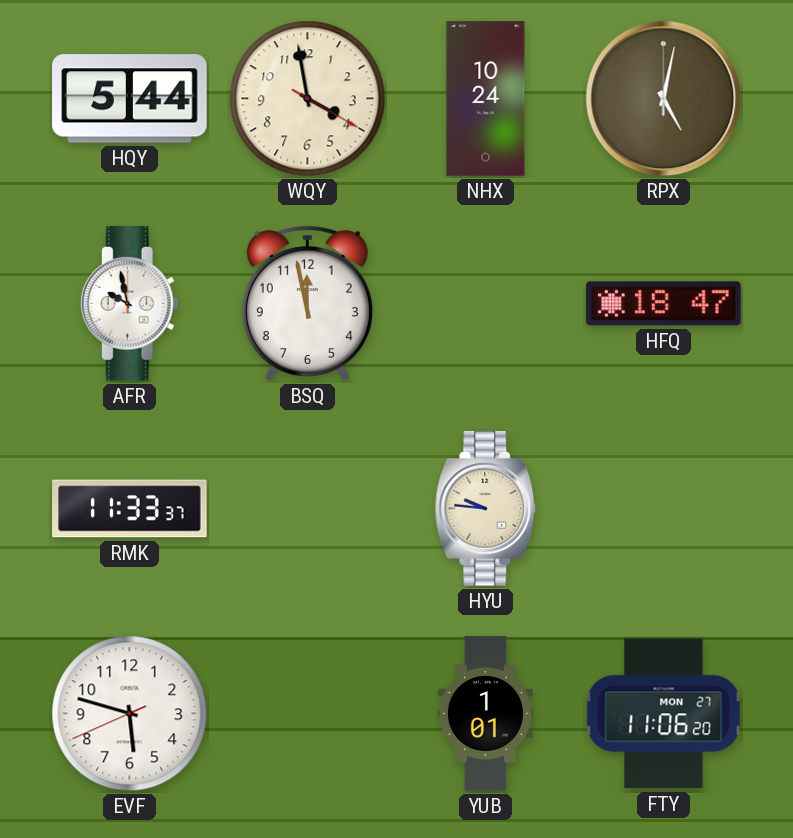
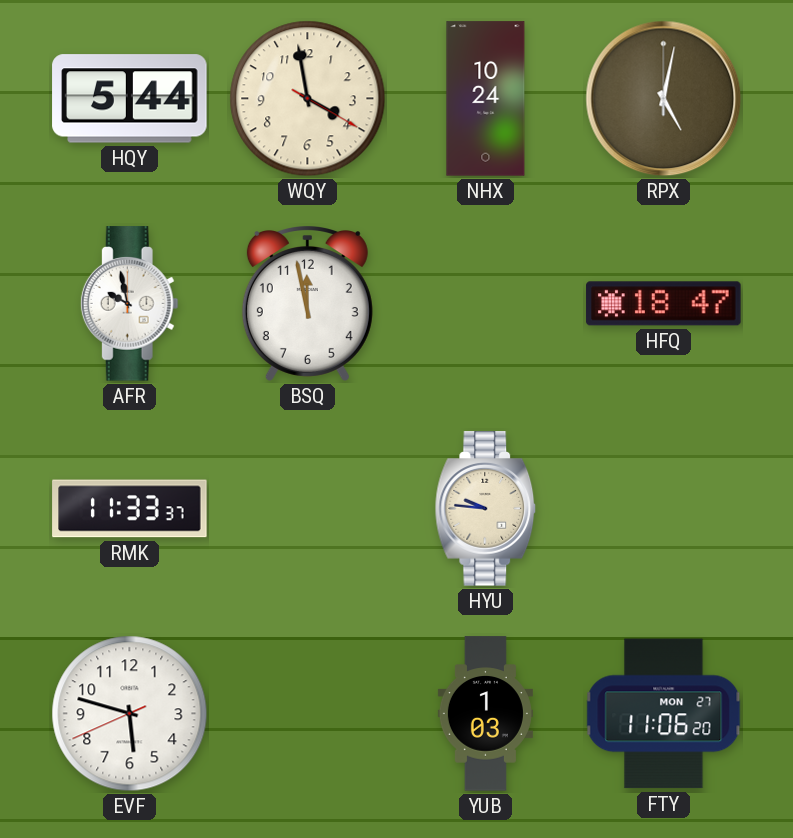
YUB: 1:01 -> 1:03 (485, 714)
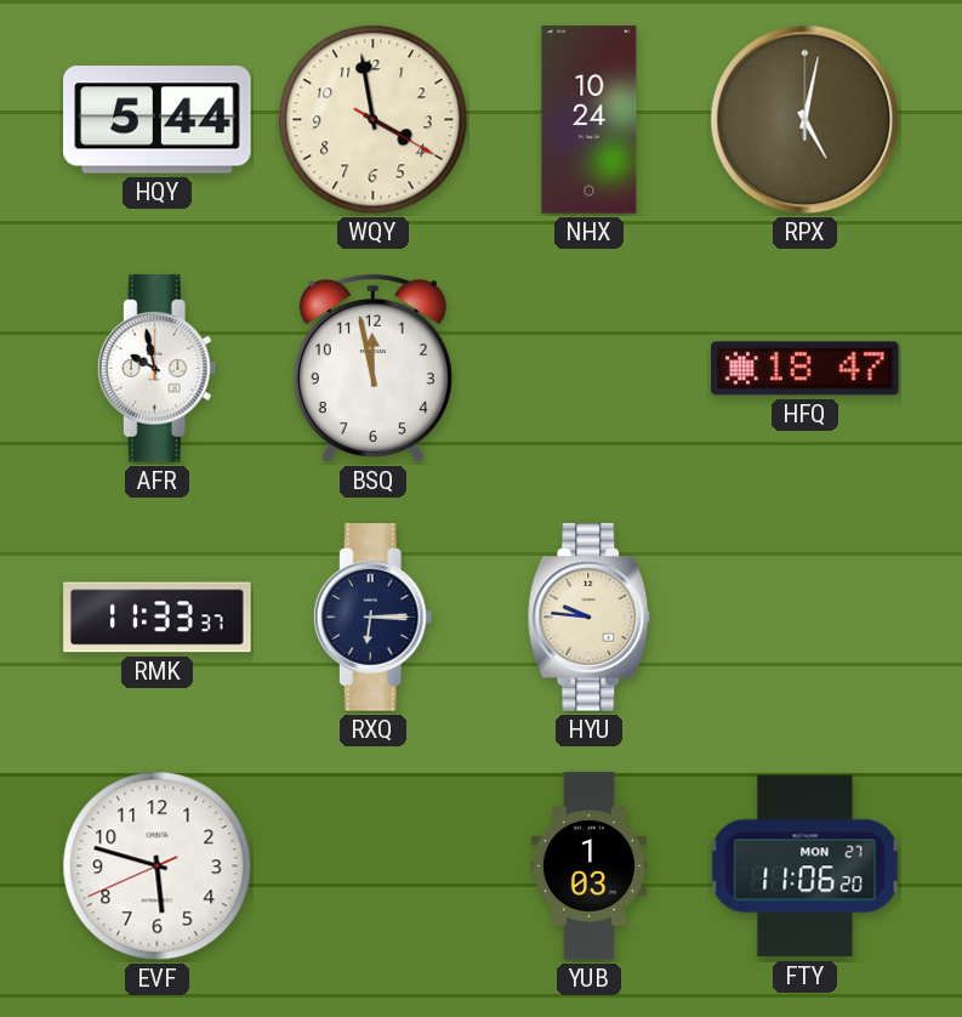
RXQ: none -> 6:15 (372, 618)
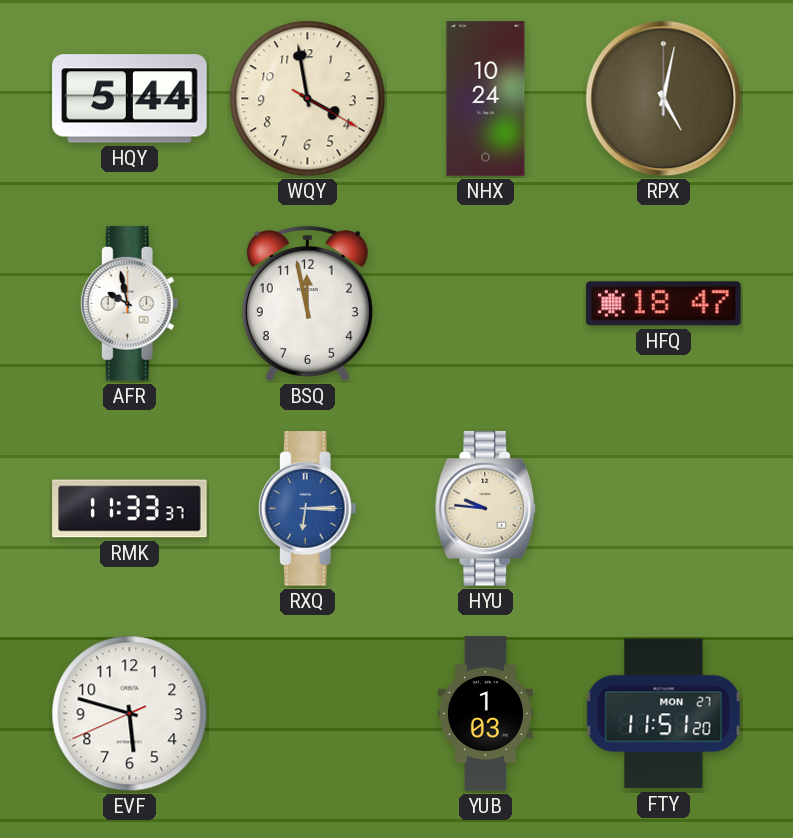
RXQ dial: navy -> blue (307, 509)
FTY: 11:06 -> 11:51 (664, 714)
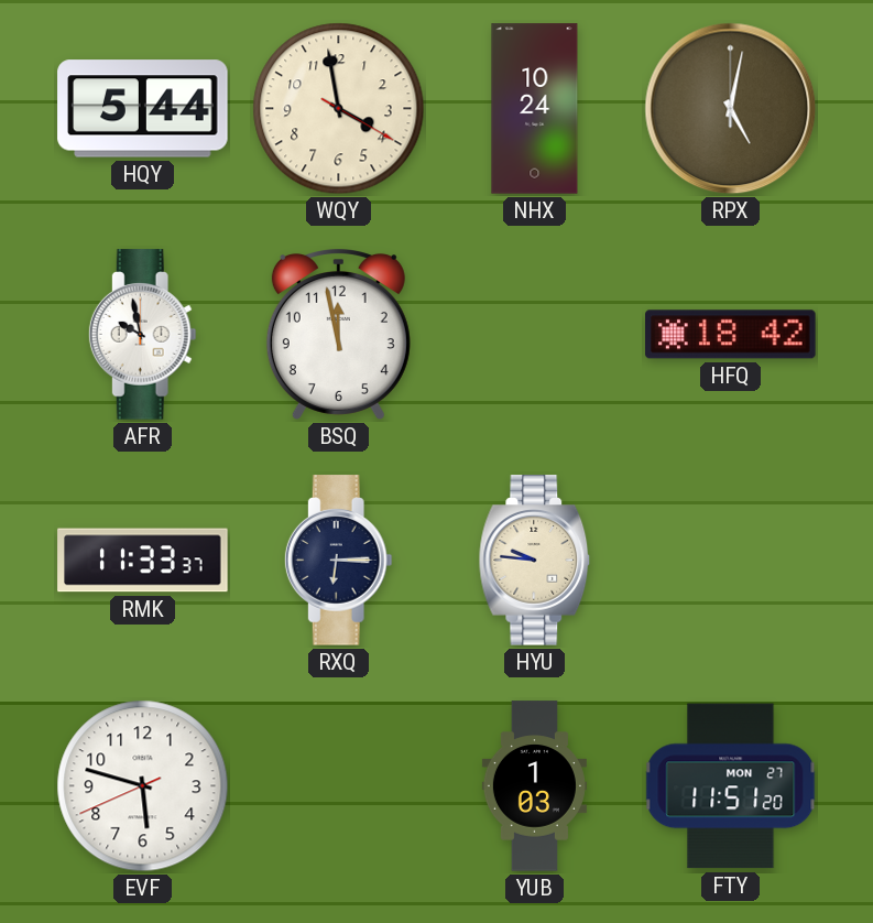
HFQ: 18:47 -> 18:42 (731, 335)
RXQ dial: blue -> navy (338, 561)
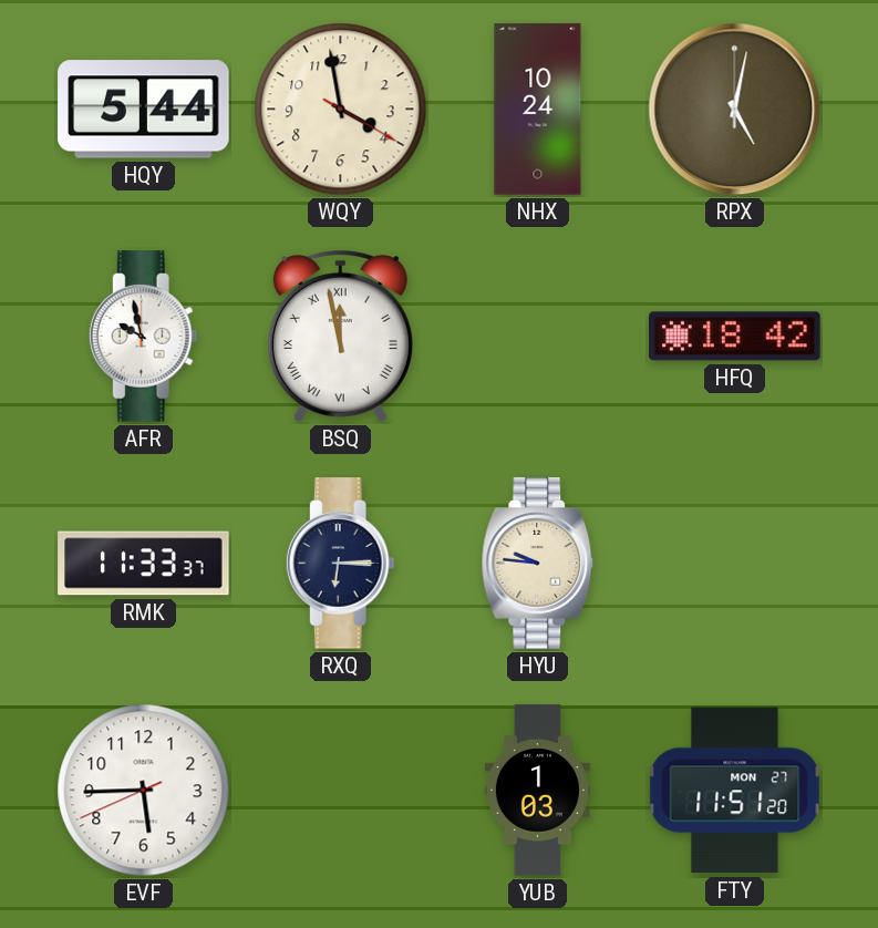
BSQ numerals: Arabic -> Roman (340, 337)
EVF: 5:47 -> 5:44 (144, 791)
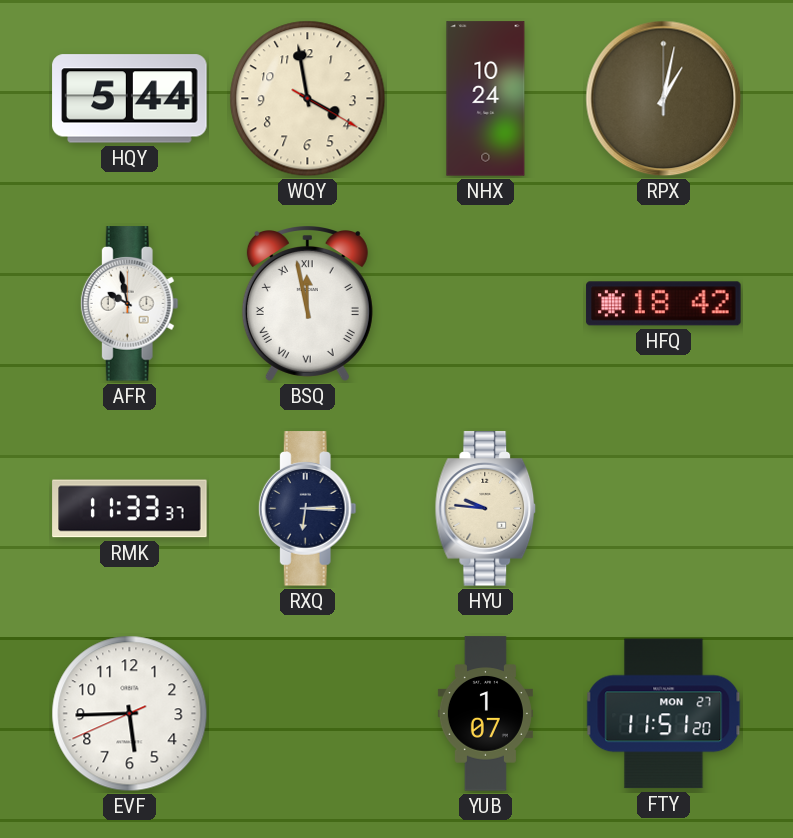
RPX: 5:02 -> 1:02 (664, 99)
YUB: 1:03 -> 1:07 (485, 714)
